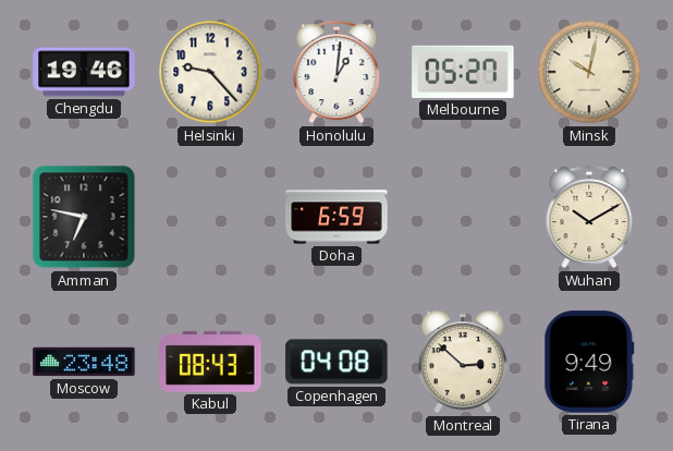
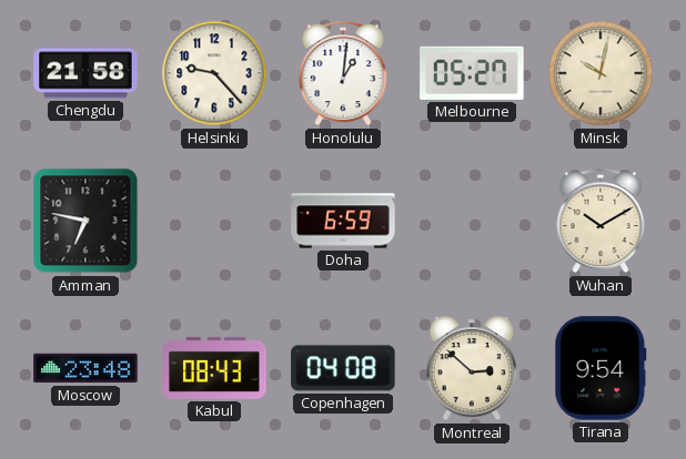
Chengdu: 19:46 -> 21:58 (85, 73)
Tirana: 9:49 -> 9:54 (601, 368)
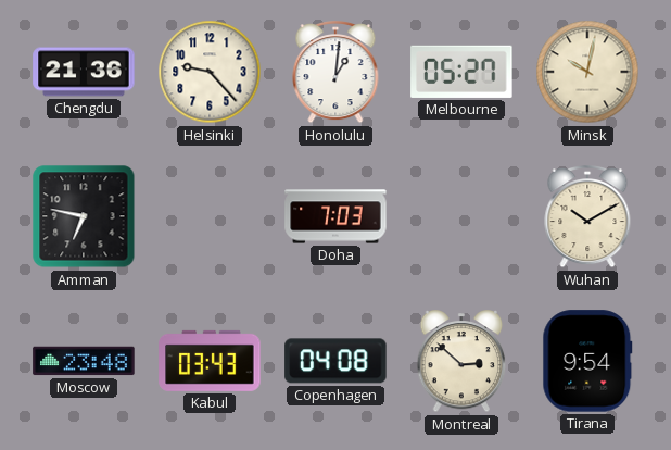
Chengdu: 21:58 -> 21:36 (84, 72)
Doha: 6:59 -> 7:03 (335, 216)
Kabul: 08:43 -> 03:43 (210, 361)
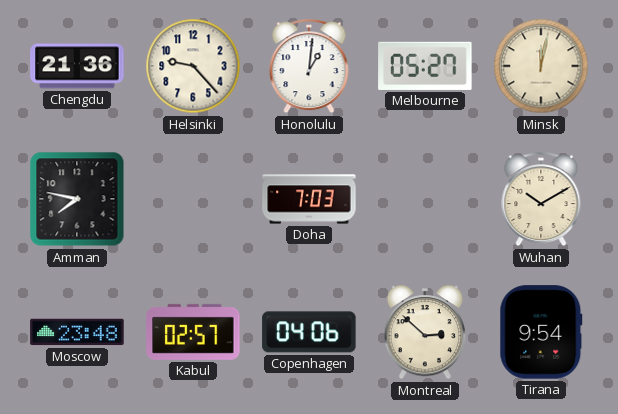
Minsk: 10:02 -> 12:02 (541, 66)
Amman: 6:47 -> 7:47 (77, 199)
Kabul: 03:43 -> 02:57 (193, 332)
Copenhagen: 04:08 -> 04:06 (309, 332)
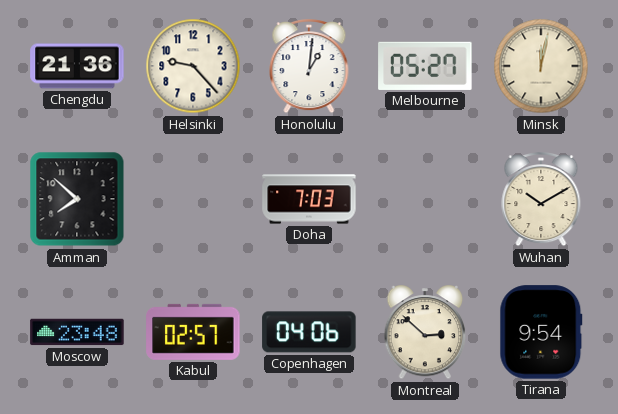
Amman: 7:47 -> 7:52 (77, 199)
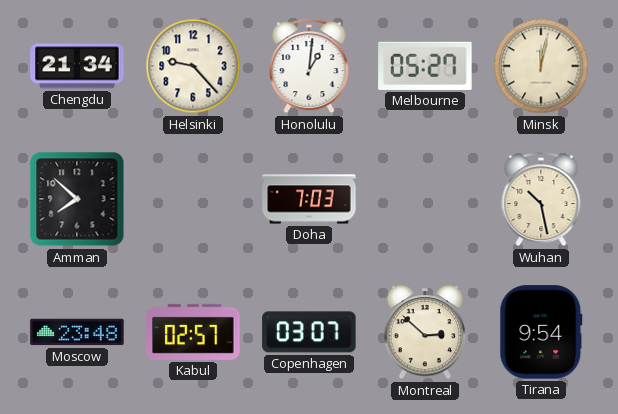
Chengdu: 21:36 -> 21:34 (77, 66)
Wuhan: 10:10 -> 10:28 (541, 200)
Copenhagen: 04:06 -> 03:07 (309, 332)
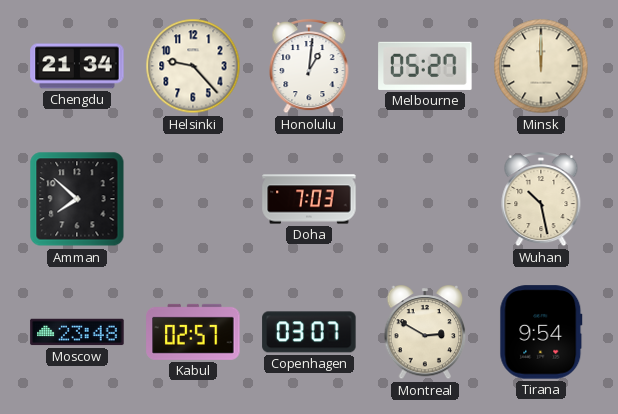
Minsk: 12:02 -> 12:00 (541, 66)
Montreal: 2:52 -> 2:50 (425, 333)
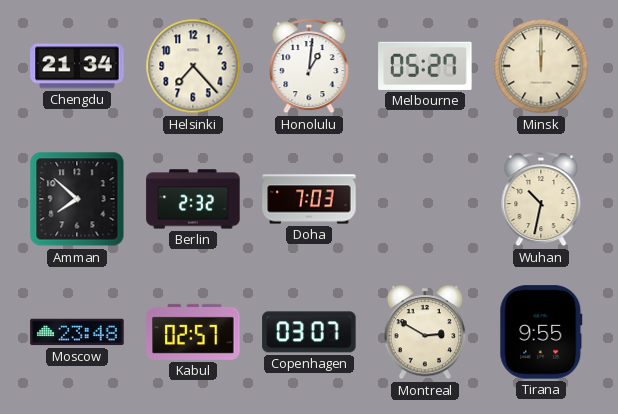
Helsinki: 9:23 -> 7:23 (193, 66)
Berlin: none -> 2:32 (193, 199)
Wuhan: 10:28 -> 10:32 (541, 200)
Tirana: 9:54 -> 9:55 (541, 332)
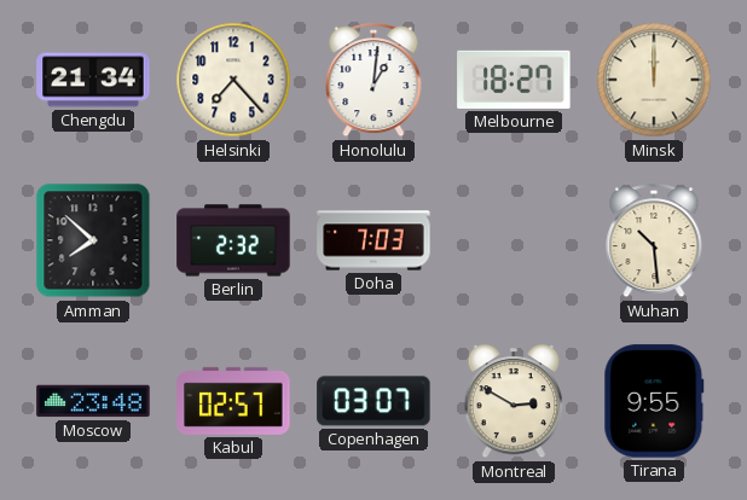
Melbourne: 05:27 -> 18:27 (514, 80)
Wuhan: 10:32 -> 10:29 (654, 242)
